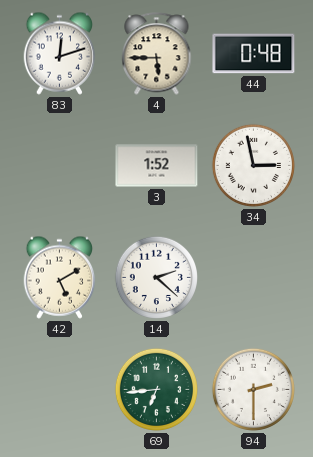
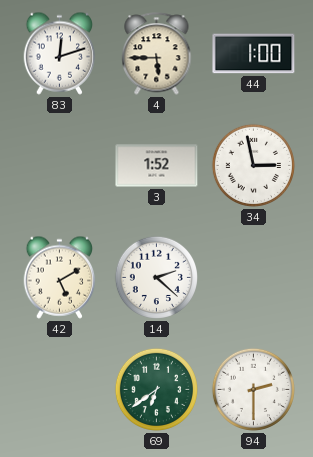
44: 0:48 -> 1:00 (254, 54)
69: 6:44 -> 6:39 (156, 389)
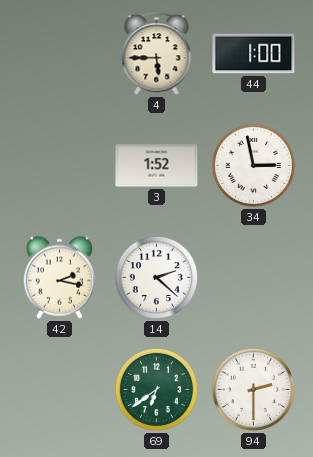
83: 12:12 -> none (60, 53)
42: 5:10 -> 2:17 (60, 277)
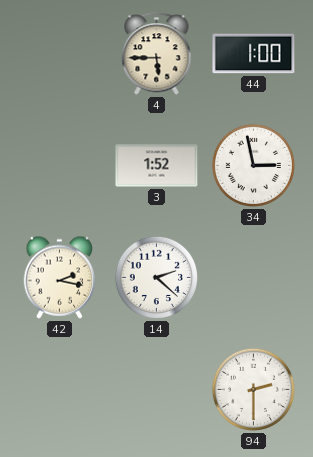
69: 6:39 -> none (156, 389)
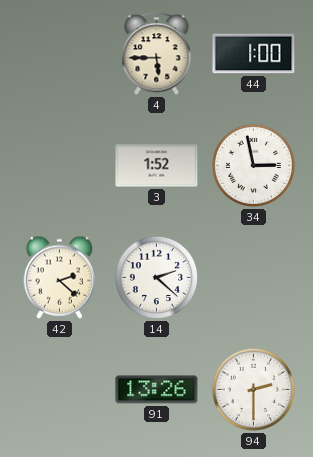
42: 2:17 -> 2:22 (60, 277)
91: none -> 13:26 (157, 390)
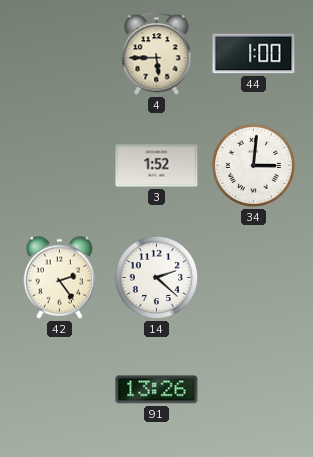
34: 2:58 -> 3:01 (253, 165)
42: 2:22 -> 2:24 (60, 277)
94: 2:30 -> none (253, 389)
